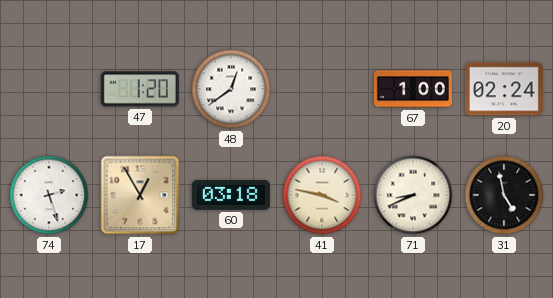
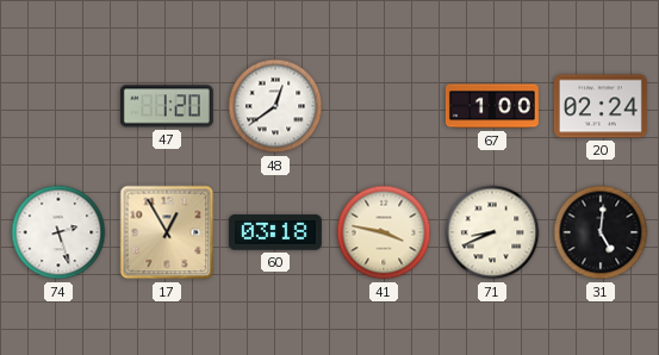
31: 4:58 -> 5:01 (601, 232)
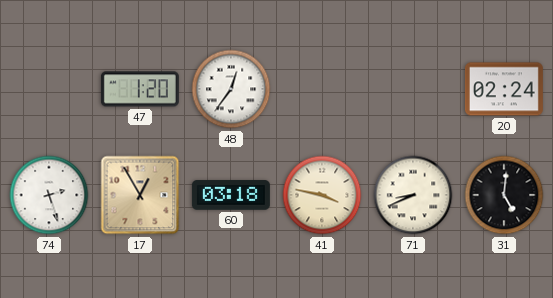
48: 12:39 -> 12:36 (231, 89)
67: 1:00 -> none (492, 106)
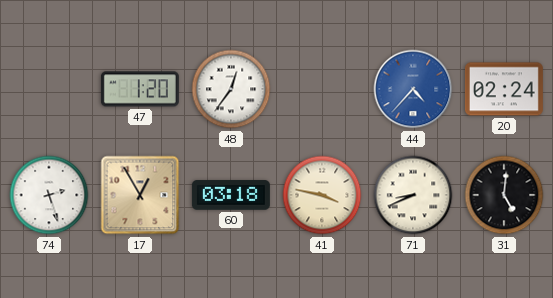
44: none -> 4:37 (413, 89)
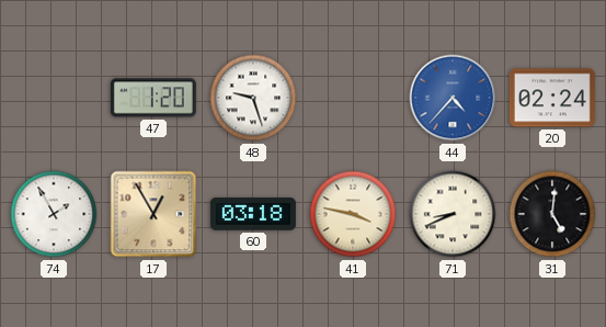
48: 12:36 -> 9:27 (253, 98)
74: 2:27 -> 1:55 (54, 214)
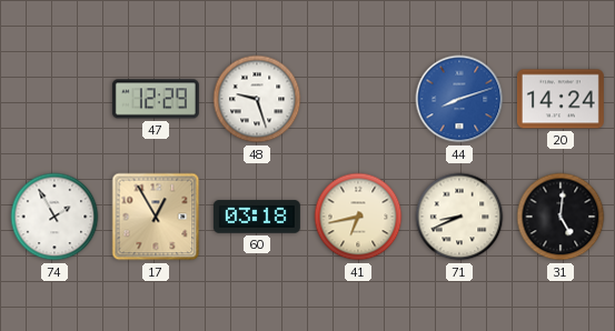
47: 1:20 -> 12:29 (156, 99)
44: 4:37 -> 8:12 (459, 99)
20: 02:24 -> 14:24 (561, 99)
41: 3:47 -> 6:43 (358, 217)
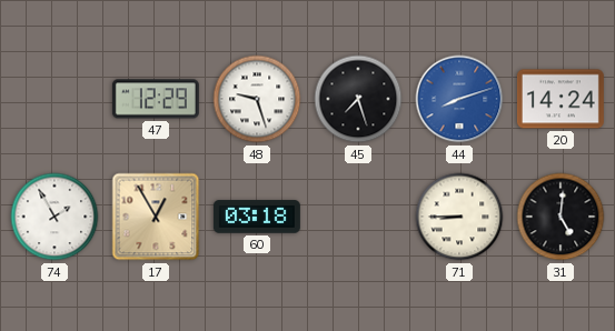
45: none -> 7:27 (358, 99)
41: 6:43 -> none (358, 217)
71: 8:41 -> 8:45 (459, 217)
